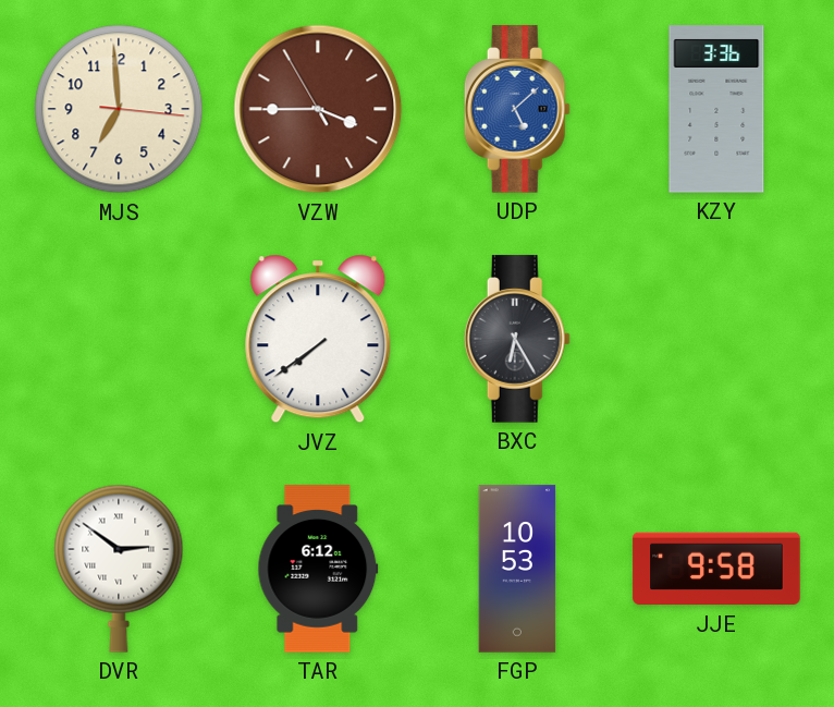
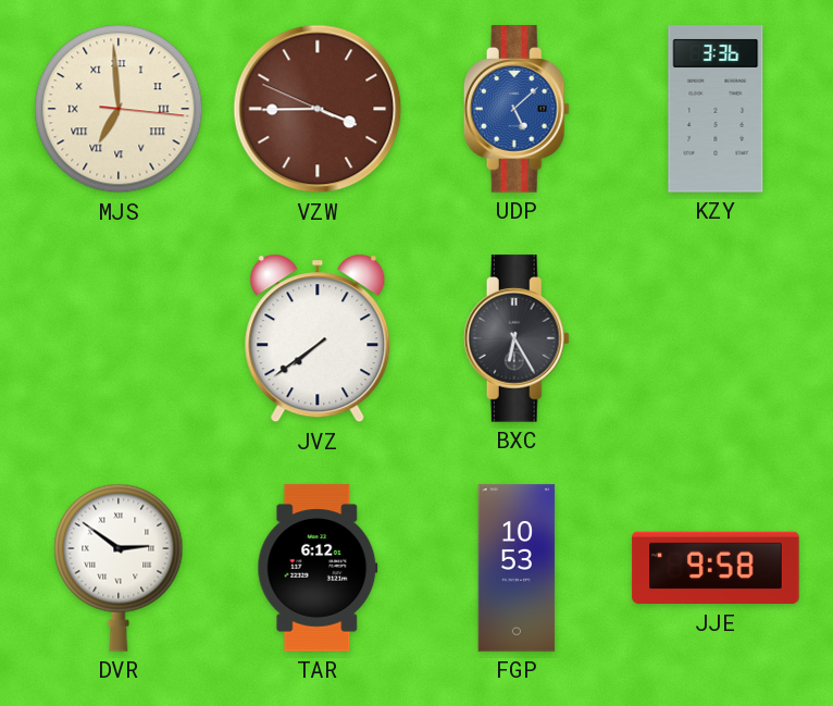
MJS numerals: Arabic -> Roman (119, 109)
VZW: 3:44:55 -> 3:44:49 (318, 109)
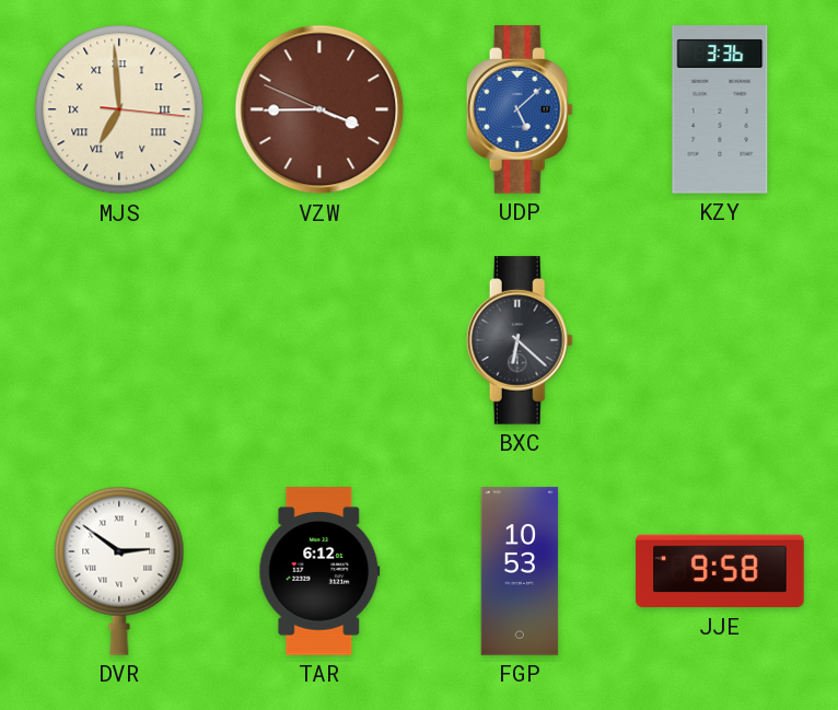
JVZ: 7:39 -> none (318, 338)
BXC: 6:25 -> 6:22 (520, 340)
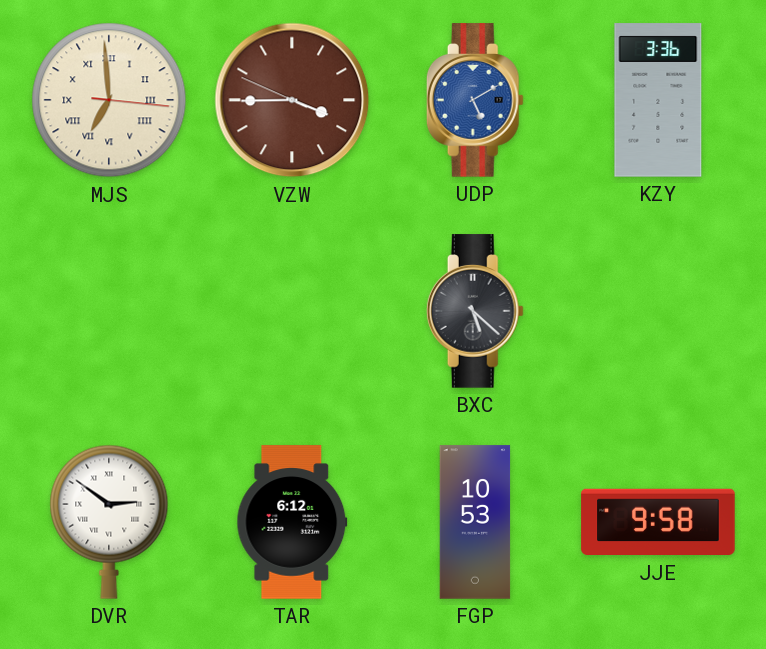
UDP: 5:08 -> 5:10 (475, 100)
BXC: 6:22 -> 5:22 (475, 311)
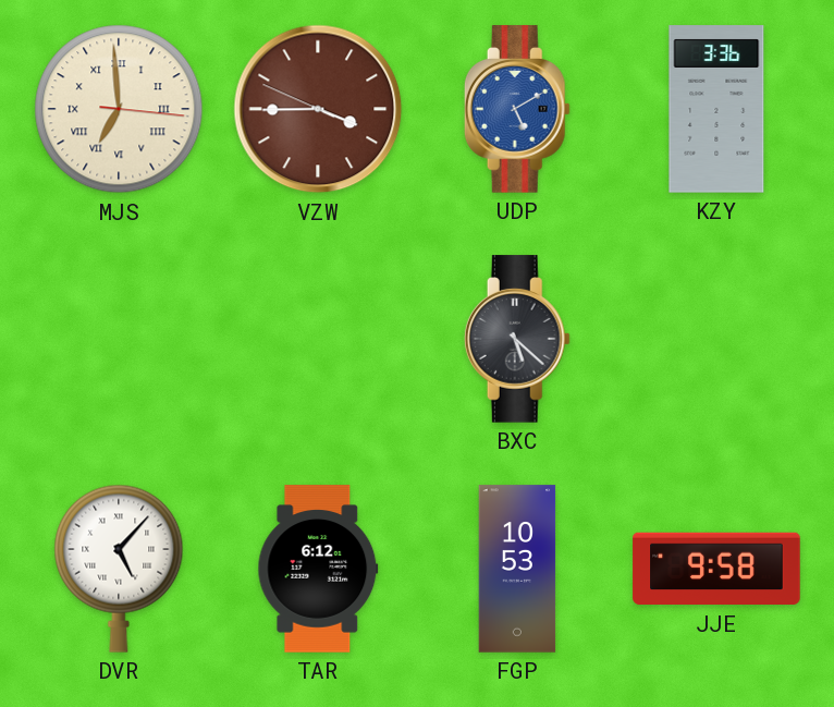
DVR: 2:51 -> 5:07 (119, 569)
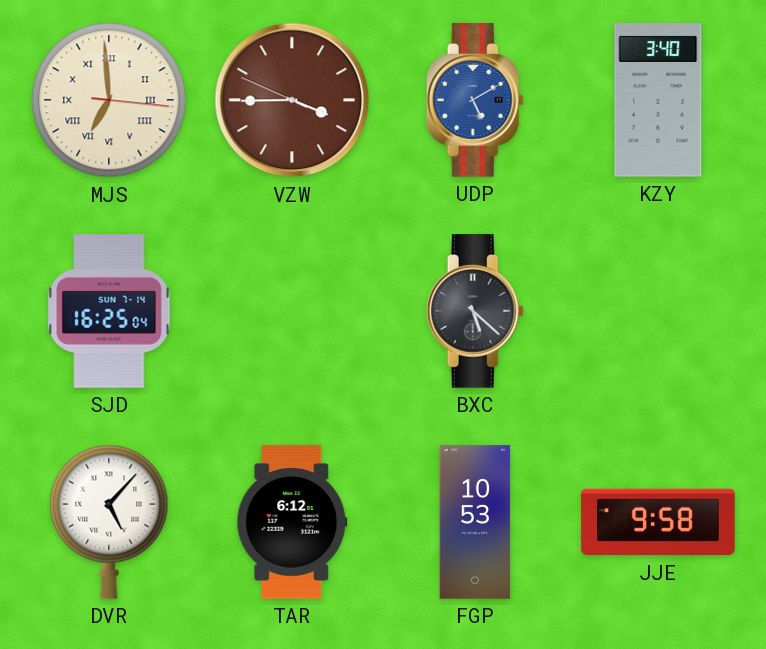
KZY: 3:36 -> 3:40 (658, 100)
SJD: none -> 16:25 (109, 311)
